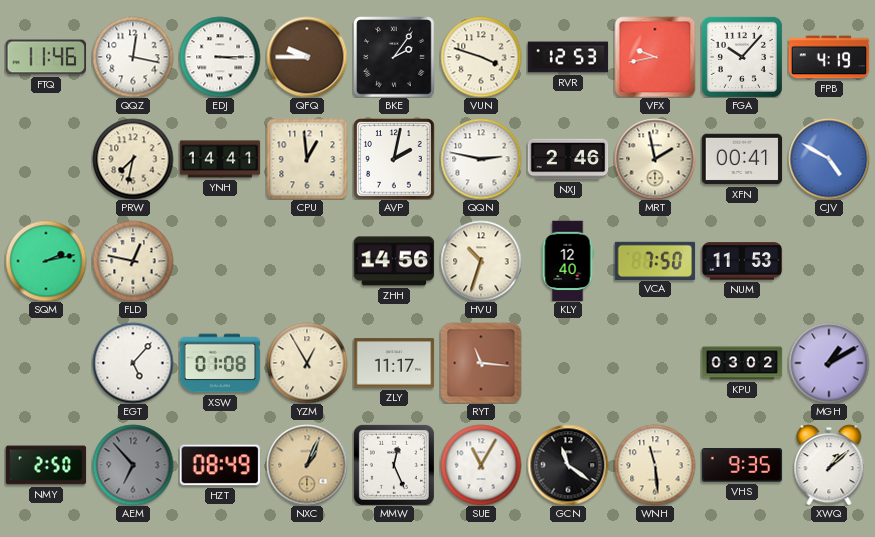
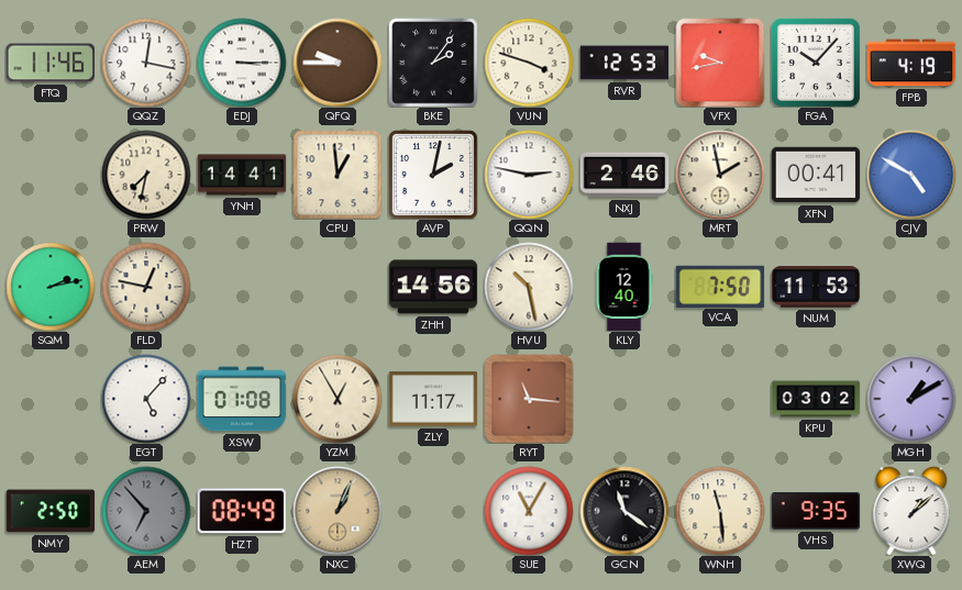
HVU: 10:33 -> 10:28 (529, 287)
MMW: 12:26 -> none (394, 465)
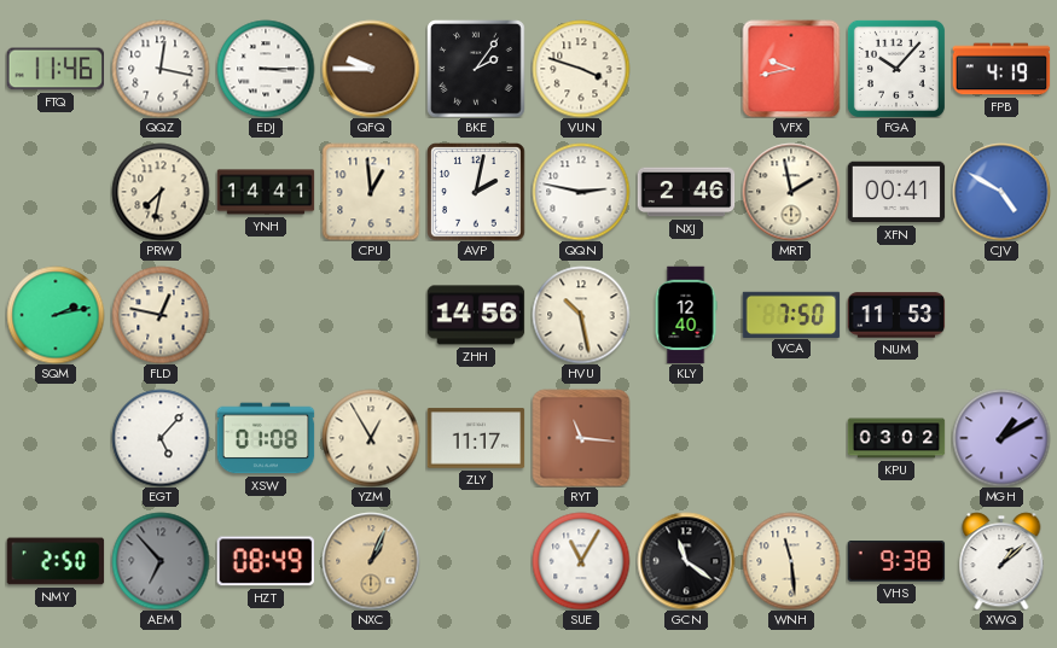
RVR: 12:53 -> none (624, 63)
VHS: 9:35 -> 9:38 (896, 561)
